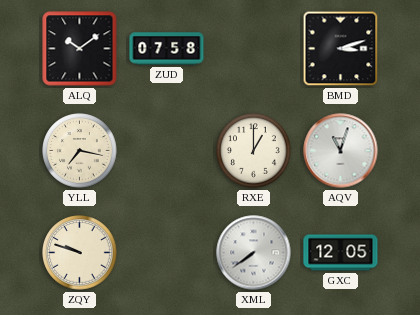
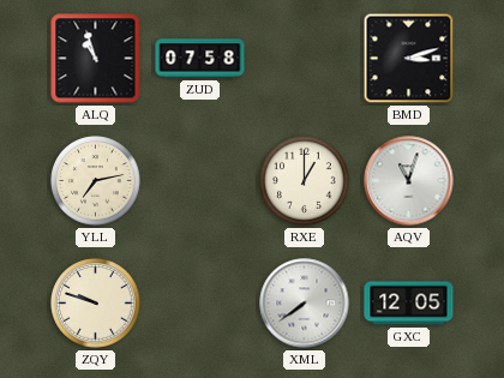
ALQ: 10:09 -> 10:57 (96, 59)
YLL: 7:17 -> 7:13 (96, 181)
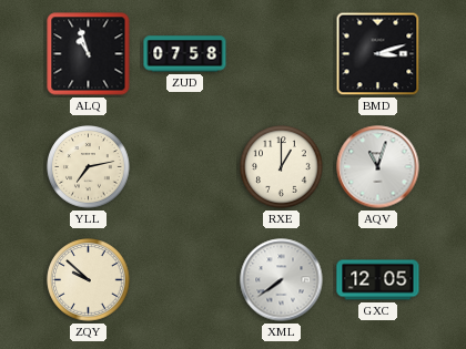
ZQY: 9:48 -> 9:52 (89, 280)
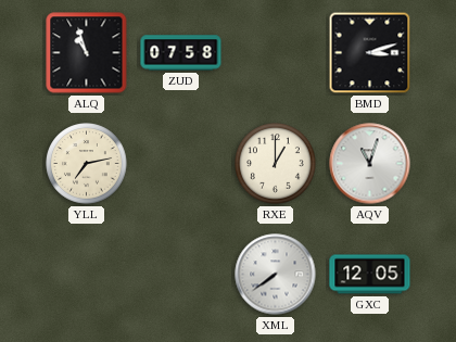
ZQY: 9:52 -> none (89, 280)
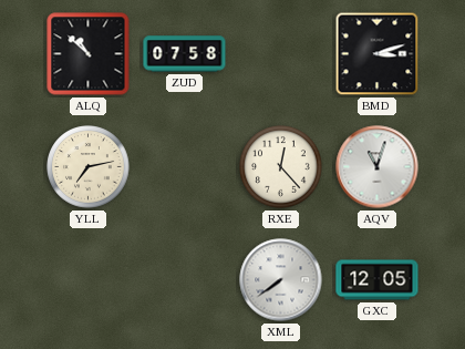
ALQ: 10:57 -> 10:52 (89, 54)
RXE: 1:00 -> 12:23 (281, 167)
